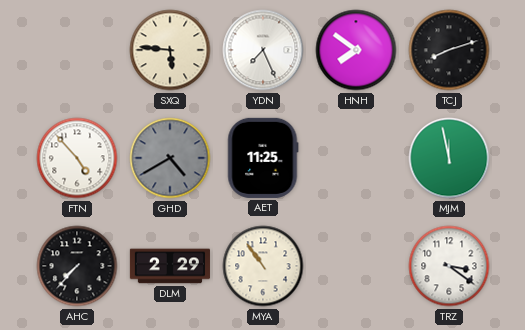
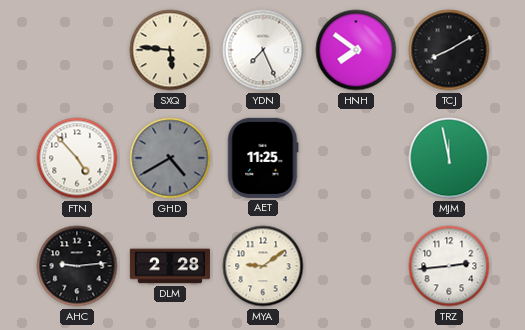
TCJ: 8:12 -> 8:10 (449, 50)
AHC: 7:37 -> 9:14 (77, 266)
DLM: 2:29 -> 2:28 (170, 266)
MYA: 10:54 -> 9:09 (263, 266)
TRZ: 3:21 -> 2:44 (449, 266)
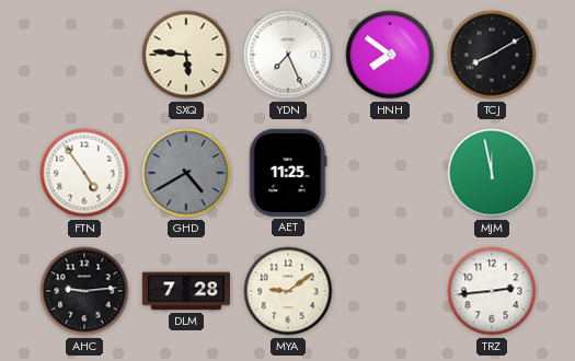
FTN: 4:53 -> 4:54 (84, 173)
DLM: 2:28 -> 7:28 (186, 291)
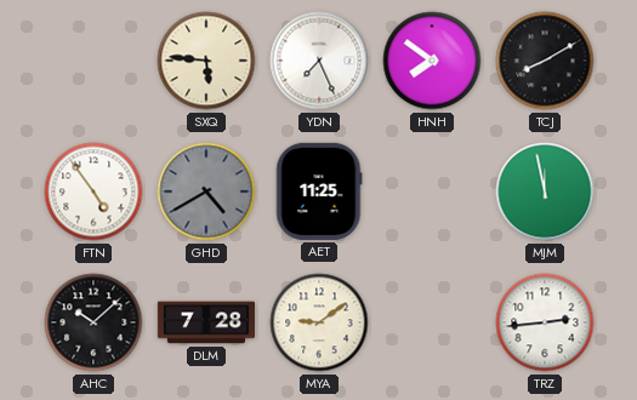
AHC: 9:14 -> 10:08 (93, 322)
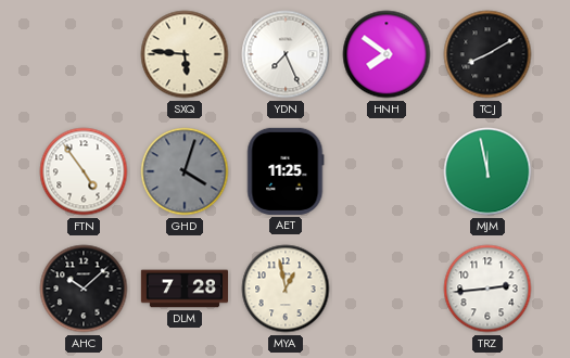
GHD: 4:40 -> 4:03 (185, 171)
MYA: 9:09 -> 12:58 (286, 289)
